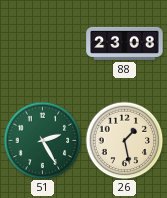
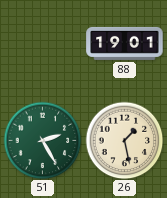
88: 23:08 -> 19:01 (125, 43)
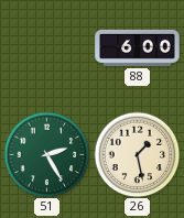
88: 19:01 -> 6:00 (138, 47)
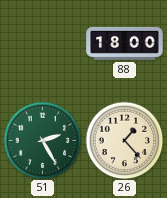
88: 6:00 -> 18:00 (125, 43)
26: 1:28 -> 1:23 (124, 140)
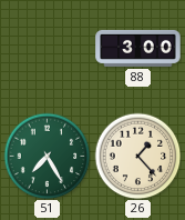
88: 18:00 -> 3:00 (138, 48)
51: 2:25 -> 7:25 (47, 156)
